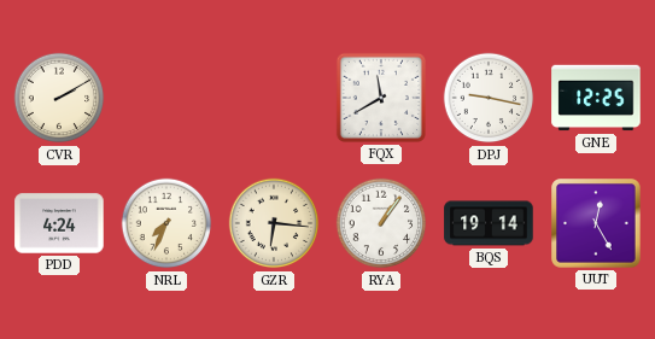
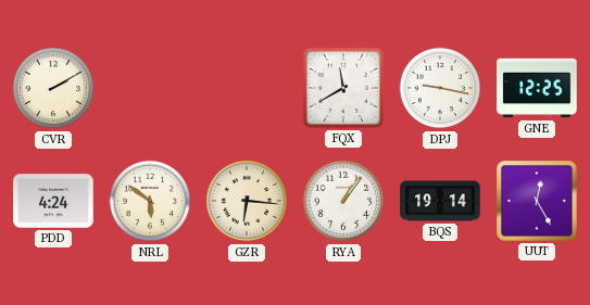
NRL: 7:34 -> 5:51 (150, 201)
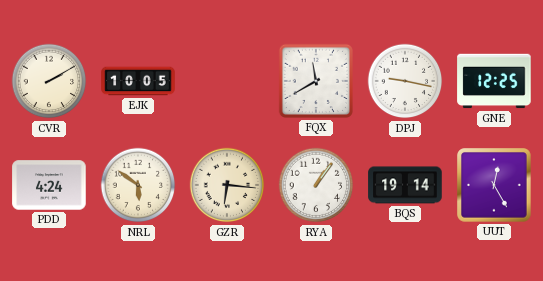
EJK: none -> 10:05 (138, 81)
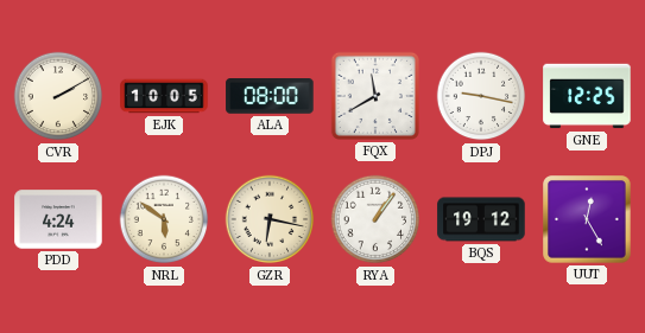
ALA: none -> 08:00 (270, 97)
GZR: 6:16 -> 6:17 (270, 219)
BQS: 19:14 -> 19:12 (481, 219)
